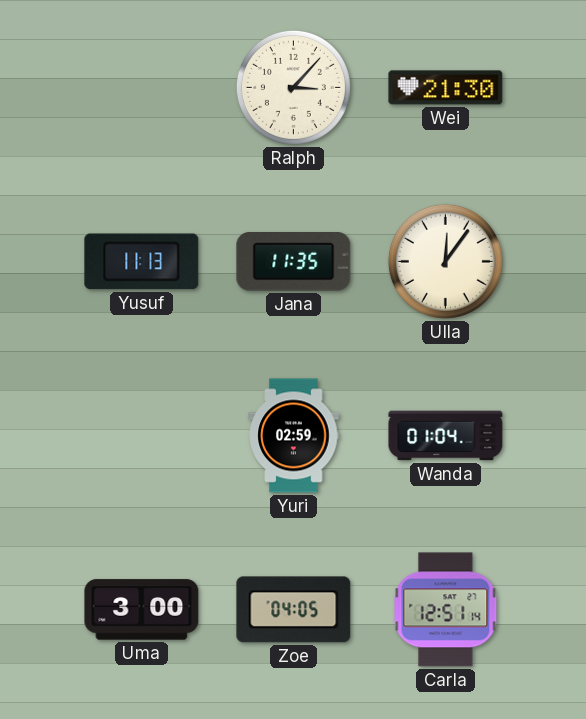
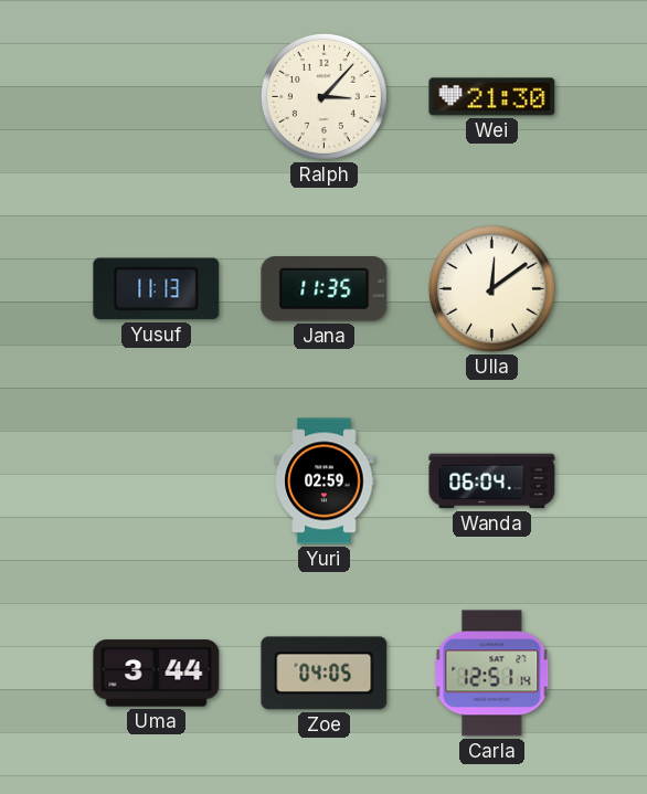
Ulla: 12:06 -> 12:09 (491, 288)
Wanda: 01:04 -> 06:04 (492, 481)
Uma: 3:00 -> 3:44 (157, 674)
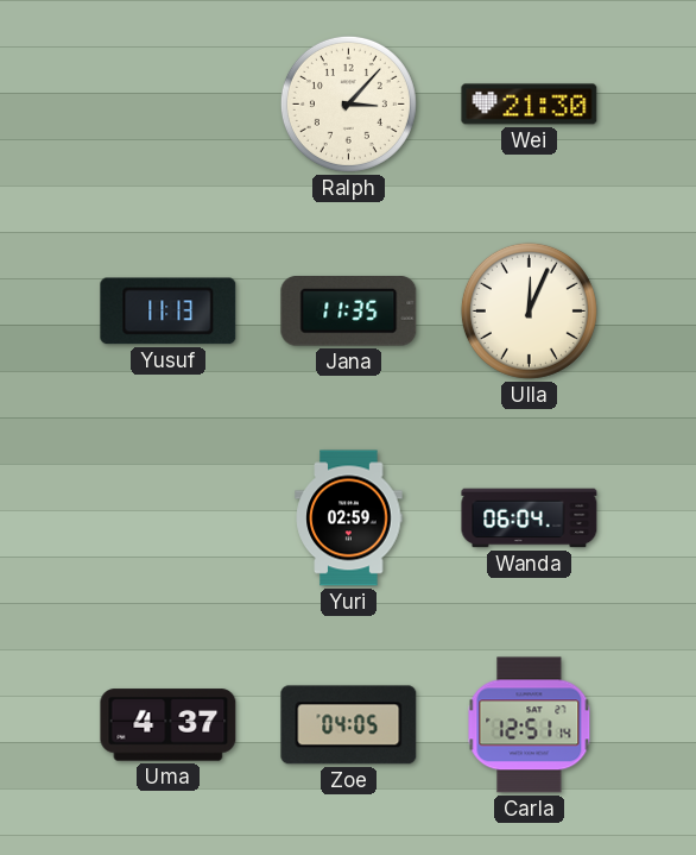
Ulla: 12:09 -> 12:04 (529, 310)
Uma: 3:44 -> 4:37 (169, 725)
